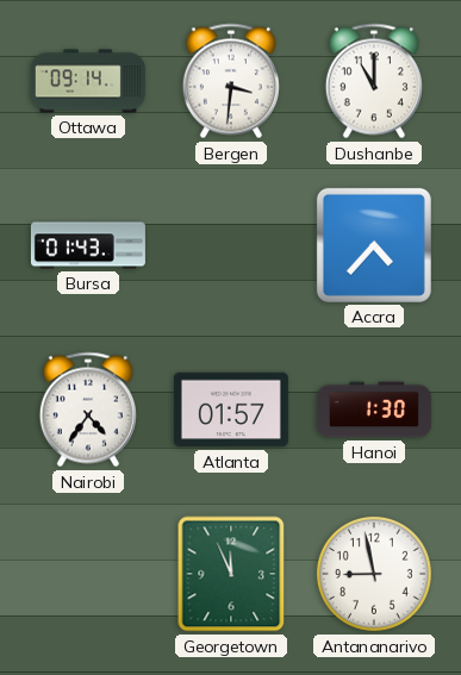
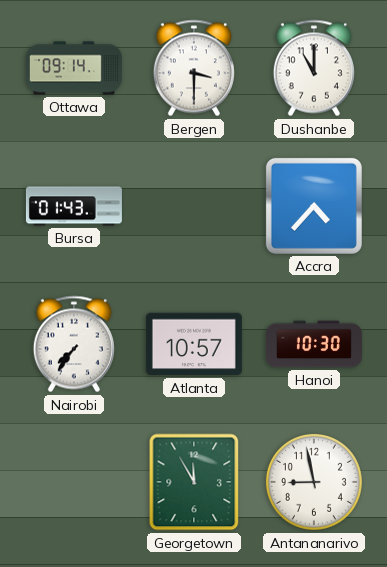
Bergen: 3:31 -> 3:30 (194, 68)
Nairobi: 4:36 -> 7:36 (74, 344)
Atlanta: 01:57 -> 10:57 (194, 344)
Hanoi: 1:30 -> 10:30 (314, 344)
Georgetown: 11:56 -> 11:55 (194, 482)
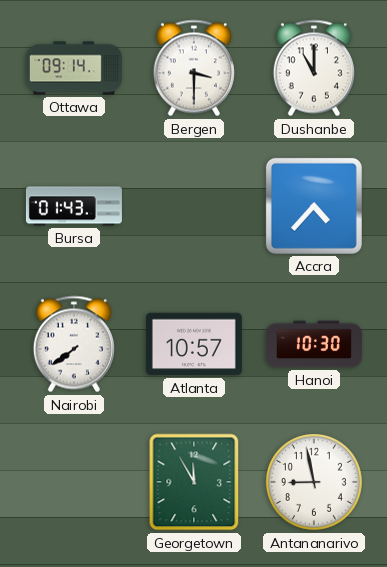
Nairobi: 7:36 -> 7:39 (74, 344)
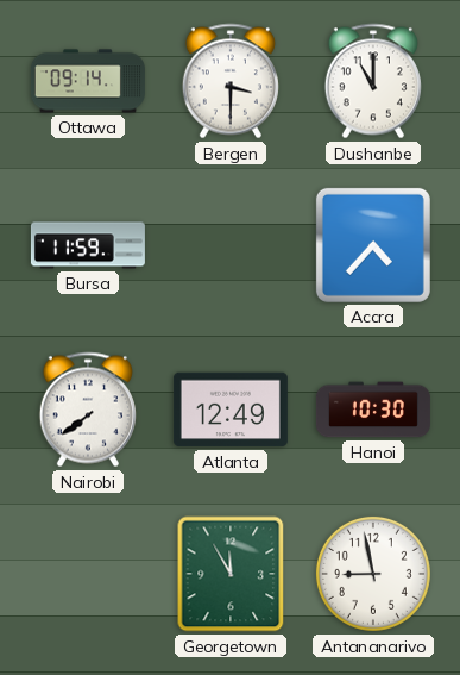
Bursa: 01:43 -> 11:59 (88, 245)
Atlanta: 10:57 -> 12:49 (231, 410)
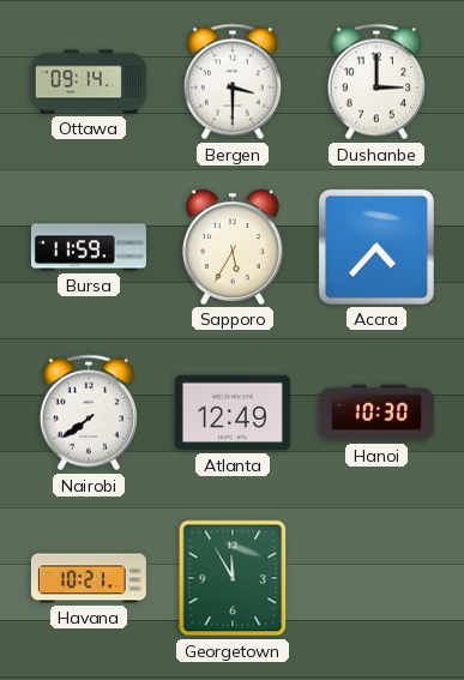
Dushanbe: 11:00 -> 3:00 (376, 82)
Sapporo: none -> 5:35 (234, 247)
Havana: none -> 10:21 (89, 578)
Antananarivo: 8:58 -> none (373, 574)
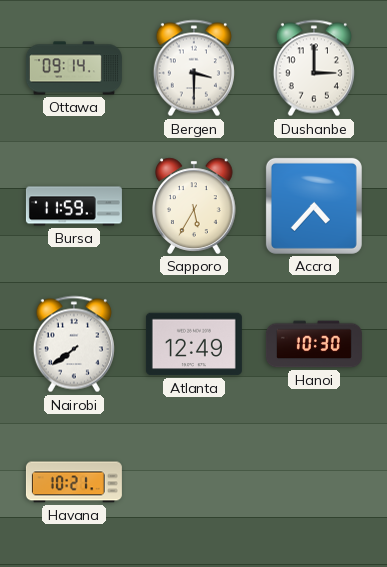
Georgetown: 11:55 -> none (233, 578)
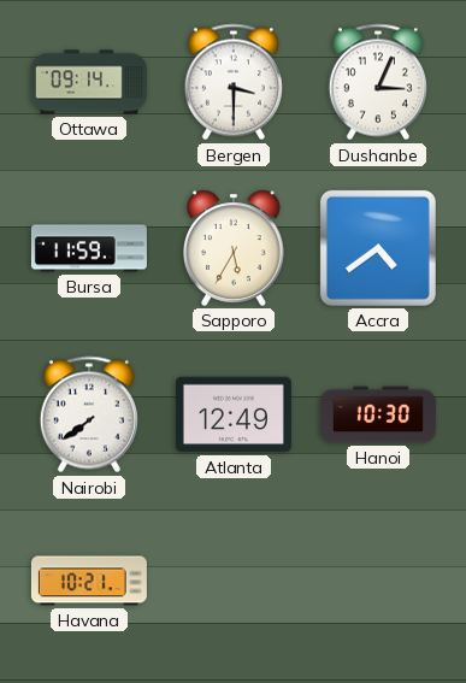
Dushanbe: 3:00 -> 3:04 (378, 82)
Accra: 4:37 -> 4:39 (378, 248)
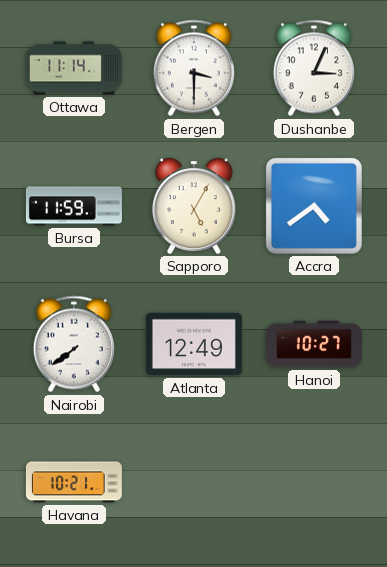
Ottawa: 09:14 -> 11:14 (74, 68)
Sapporo: 5:35 -> 5:05 (195, 206)
Hanoi: 10:30 -> 10:27 (314, 344)
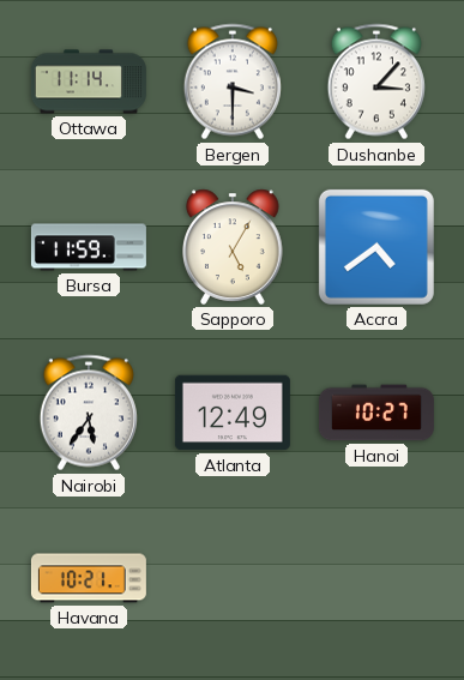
Dushanbe: 3:04 -> 3:07 (376, 82)
Nairobi: 7:39 -> 5:36 (89, 413)
